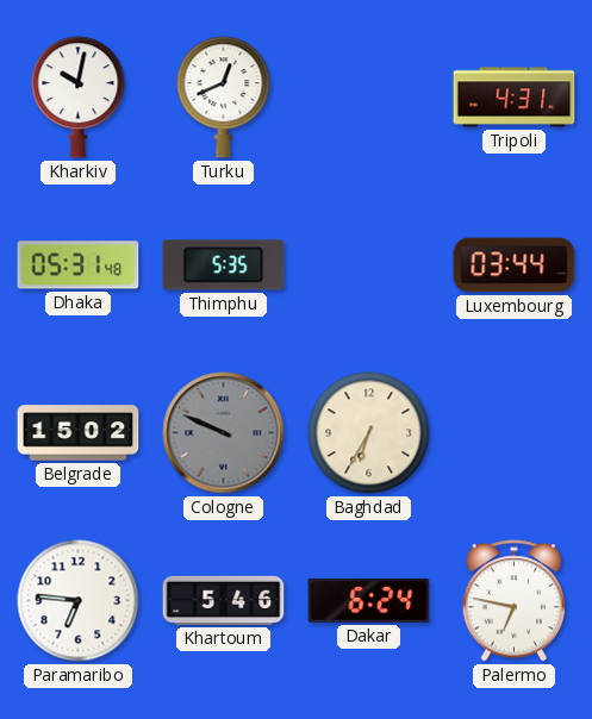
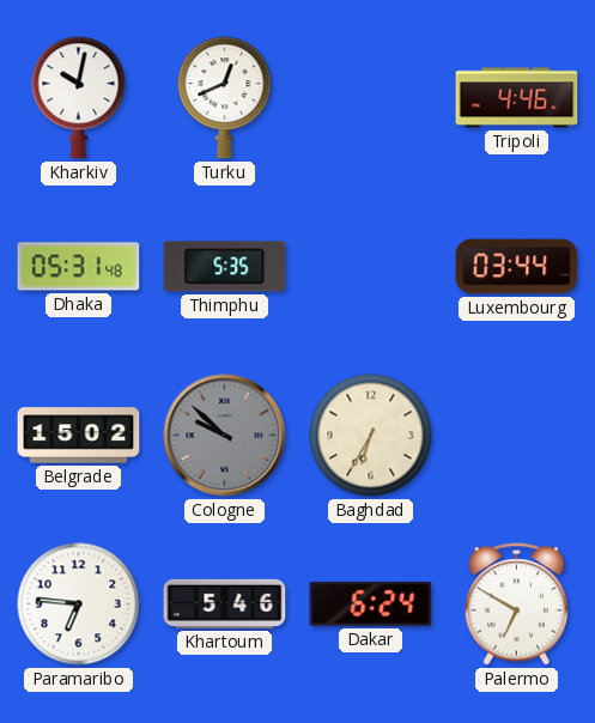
Tripoli: 4:31 -> 4:46 (517, 98)
Cologne: 9:49 -> 9:52 (225, 436)
Palermo: 6:47 -> 6:50 (516, 604)
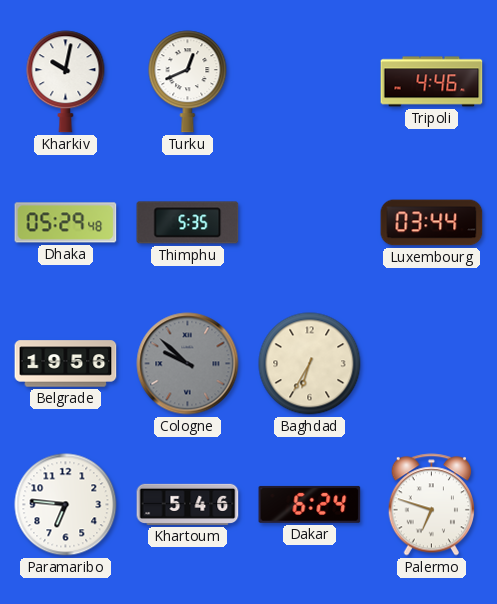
Dhaka: 05:31 -> 05:29 (66, 223)
Belgrade: 15:02 -> 19:56 (66, 364)
Palermo: 6:50 -> 6:48 (431, 505)
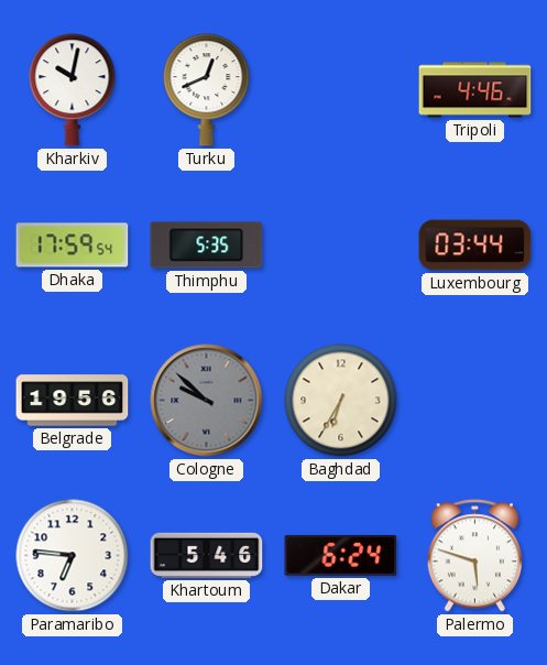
Dhaka: 05:29 -> 17:59 (73, 246)
Palermo: 6:48 -> 5:48 (474, 556)
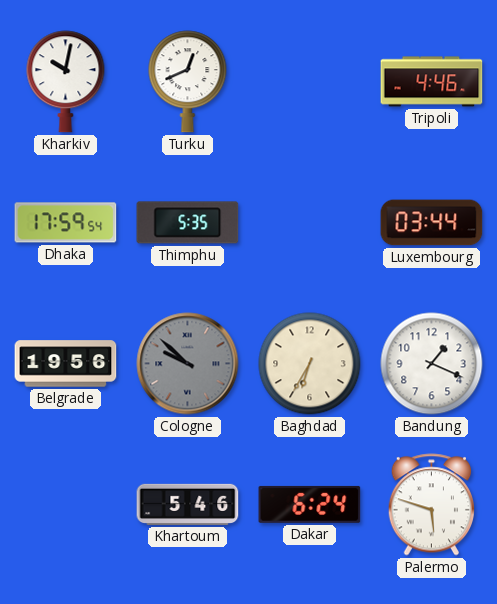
Bandung: none -> 1:19 (432, 364)
Paramaribo: 6:46 -> none (73, 556)
